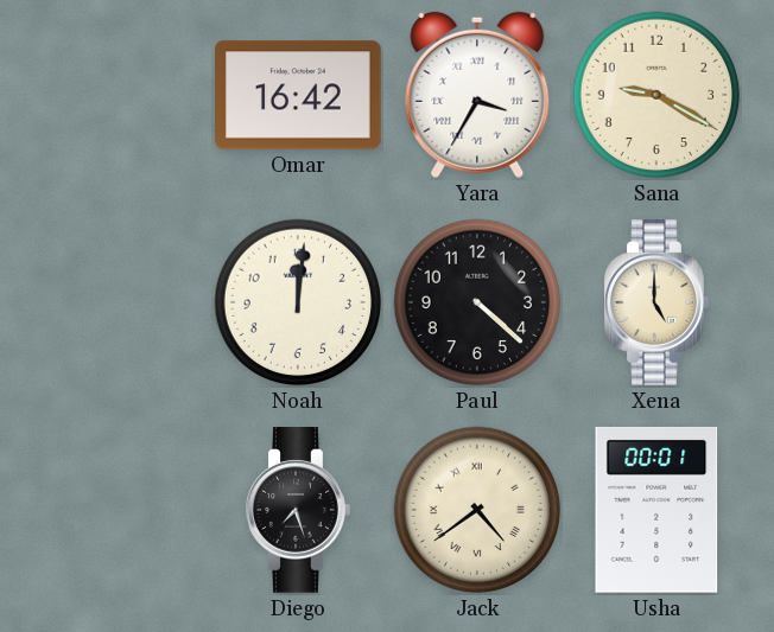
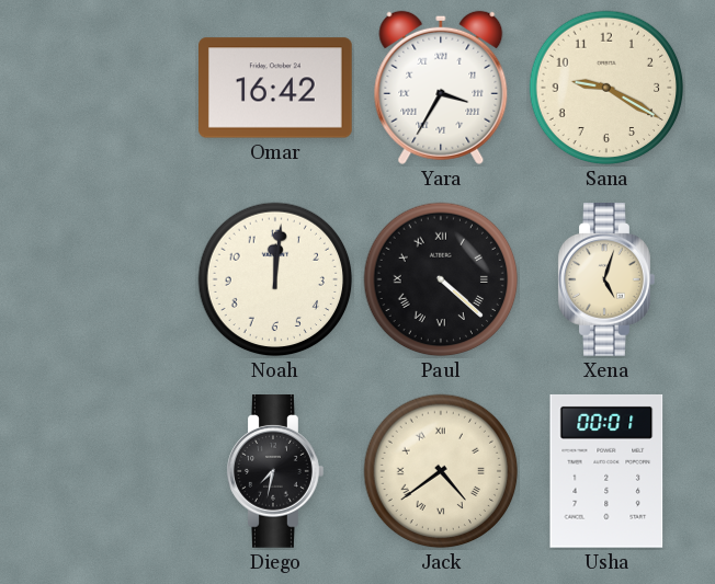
Paul numerals: Arabic -> Roman (441, 279)
Xena: 5:00 -> 5:03 (606, 280)
Diego: 7:27 -> 7:32 (275, 472)
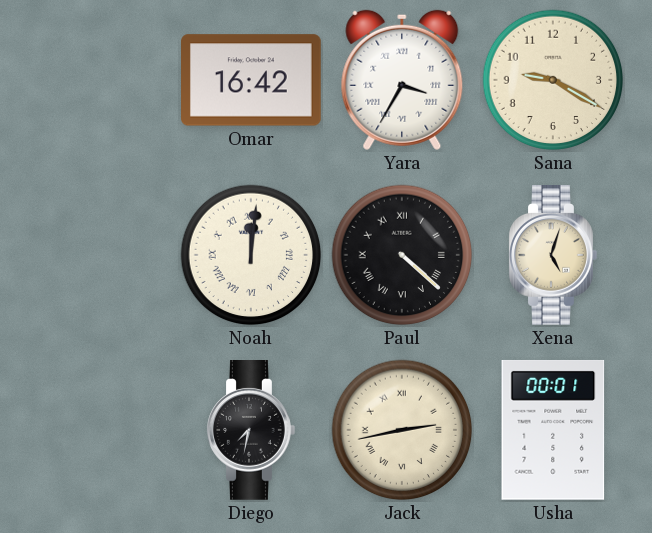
Noah numerals: Arabic -> Roman (251, 255)
Jack: 4:39 -> 2:43 (402, 430)
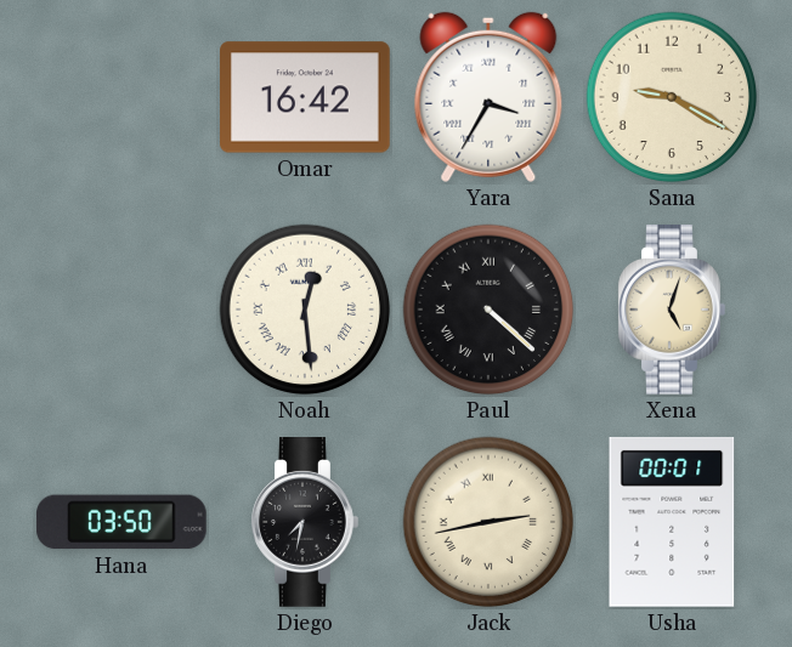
Noah: 12:01 -> 12:29 (305, 310)
Hana: none -> 03:50 (121, 522)
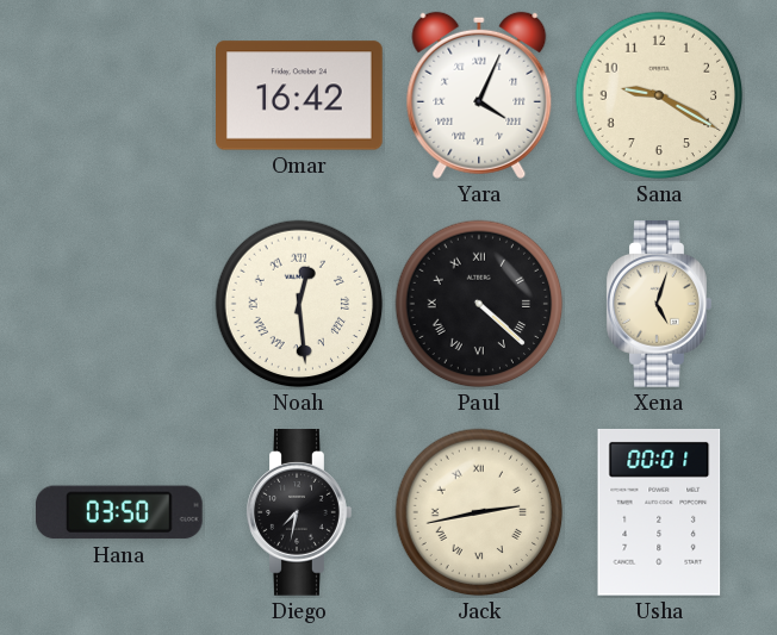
Yara: 3:35 -> 4:04 (479, 95)
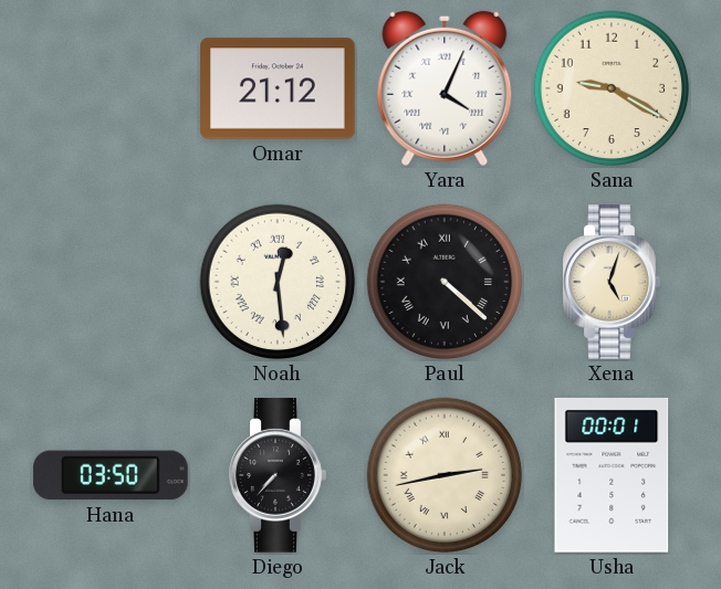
Omar: 16:42 -> 21:12 (279, 88)
Diego: 7:32 -> 7:37 (278, 476)
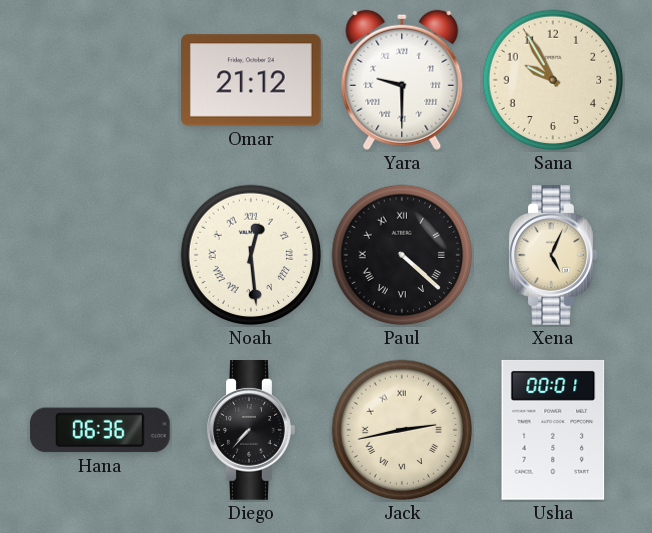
Yara: 4:04 -> 9:30 (402, 80)
Sana: 9:20 -> 9:55 (553, 80)
Xena: 5:03 -> 5:04 (553, 256)
Hana: 03:50 -> 06:36 (100, 430)
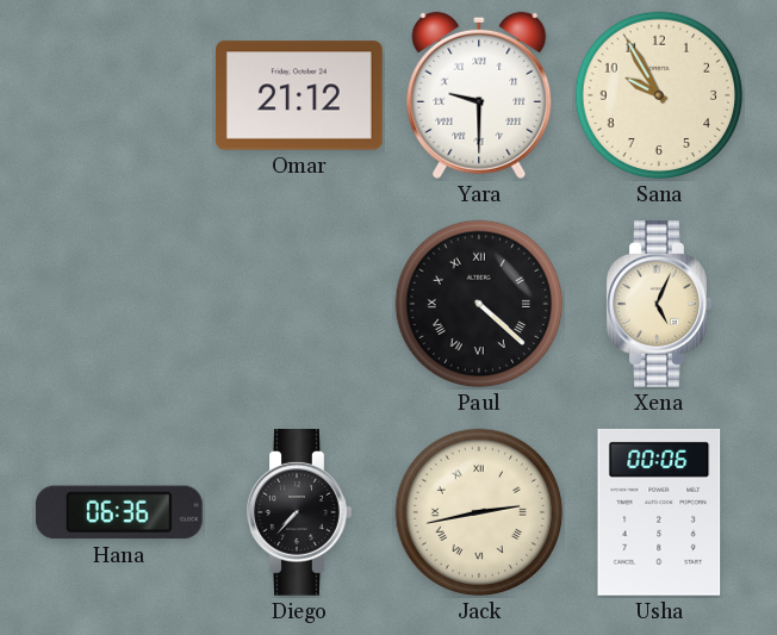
Noah: 12:29 -> none (251, 255)
Usha: 00:01 -> 00:06 (659, 512)
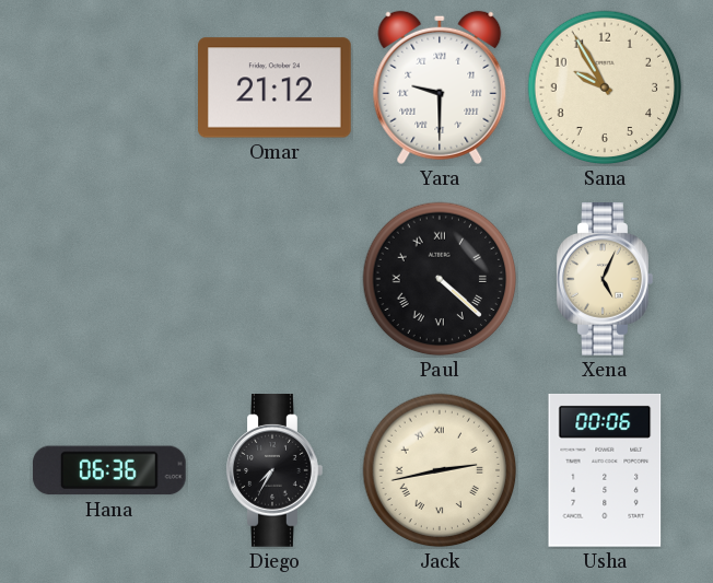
Diego: 7:37 -> 7:35 (274, 471)
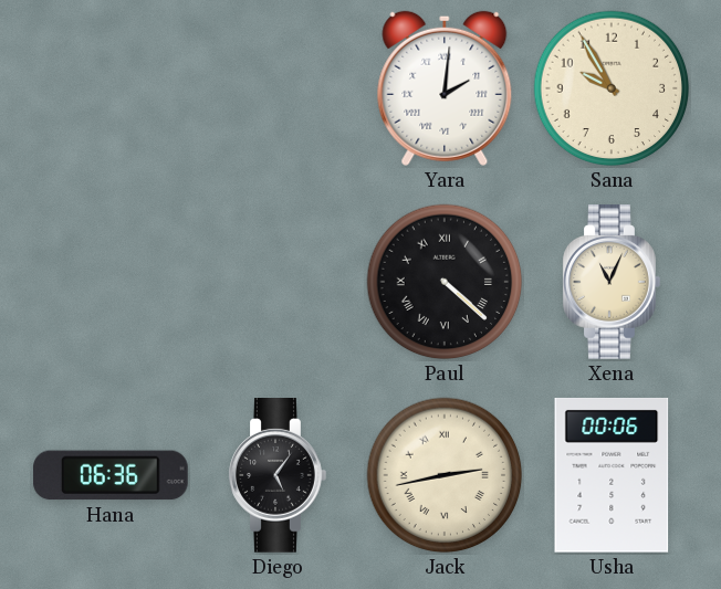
Omar: 21:12 -> none (276, 88)
Yara: 9:30 -> 2:01 (445, 88)
Xena: 5:04 -> 11:04 (612, 283)
Diego: 7:35 -> 5:06 (278, 476)
